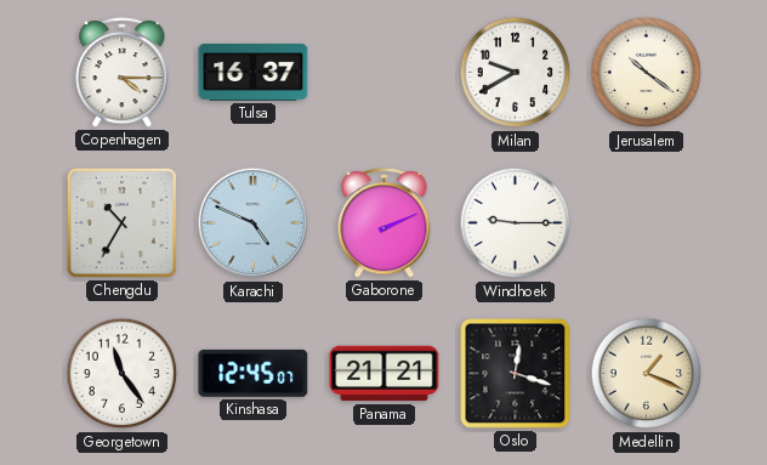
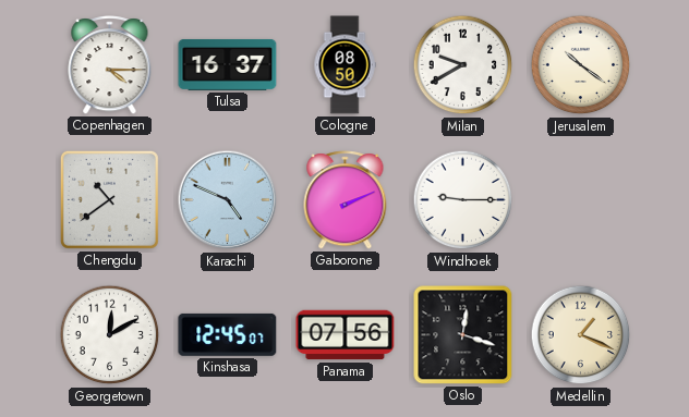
Cologne: none -> 08:50 (344, 65)
Chengdu: 10:35 -> 10:39 (109, 199)
Georgetown: 11:24 -> 12:10 (110, 335)
Panama: 21:21 -> 07:56 (346, 335)
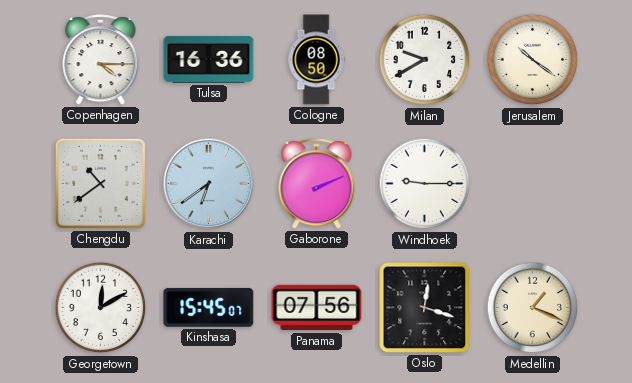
Tulsa: 16:37 -> 16:36 (209, 59)
Karachi: 4:49 -> 6:39 (209, 184)
Kinshasa: 12:45 -> 15:45 (209, 307)
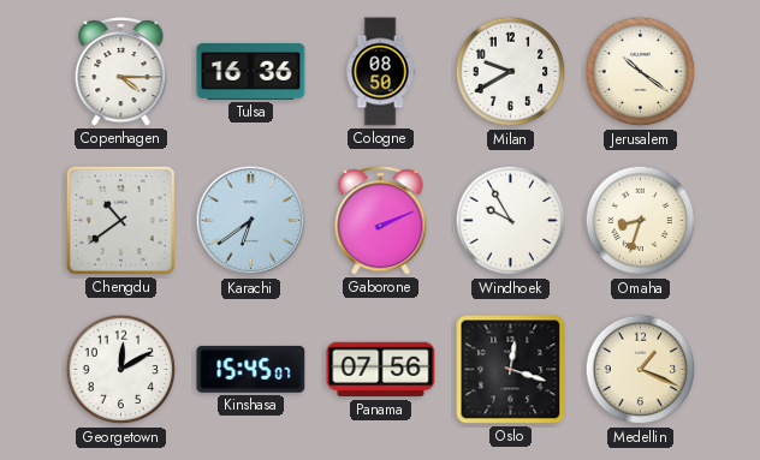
Windhoek: 9:15 -> 9:55 (511, 221)
Omaha: none -> 8:33 (641, 221)
